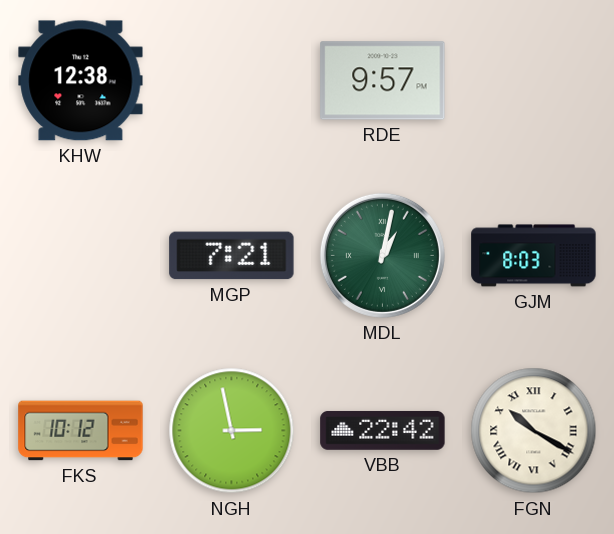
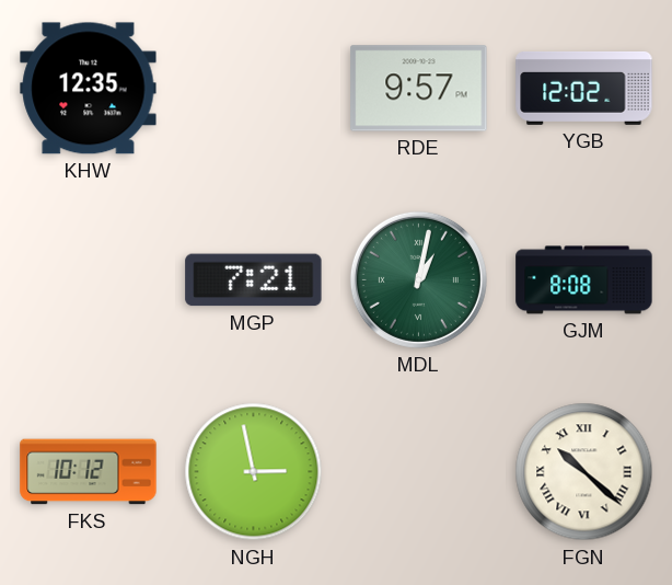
KHW: 12:38 -> 12:35 (89, 89)
YGB: none -> 12:02 (584, 88)
GJM: 8:03 -> 8:08 (584, 280)
VBB: 22:42 -> none (383, 430)
FGN: 10:20 -> 10:22 (584, 472)
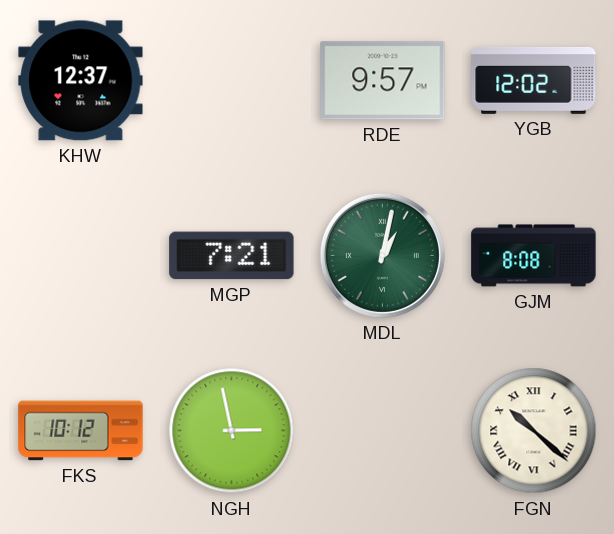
KHW: 12:35 -> 12:37 (81, 81)
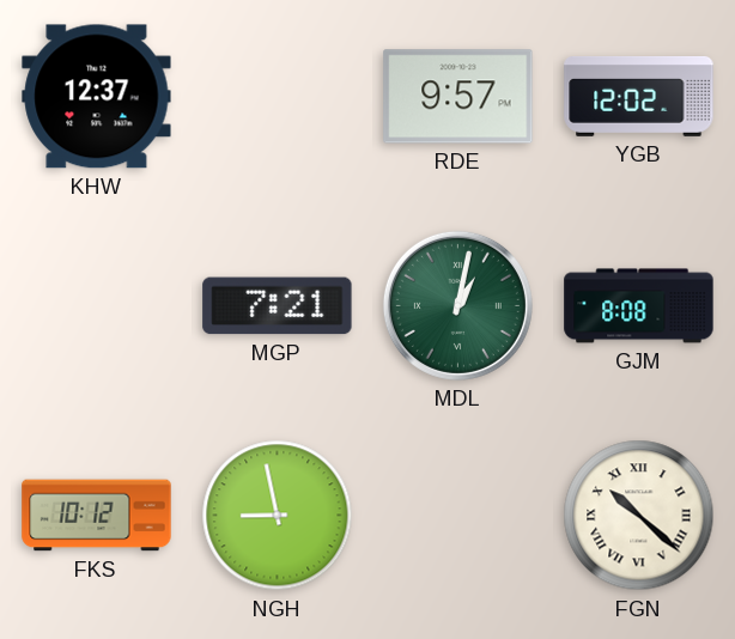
NGH: 2:58 -> 8:58 (278, 516)
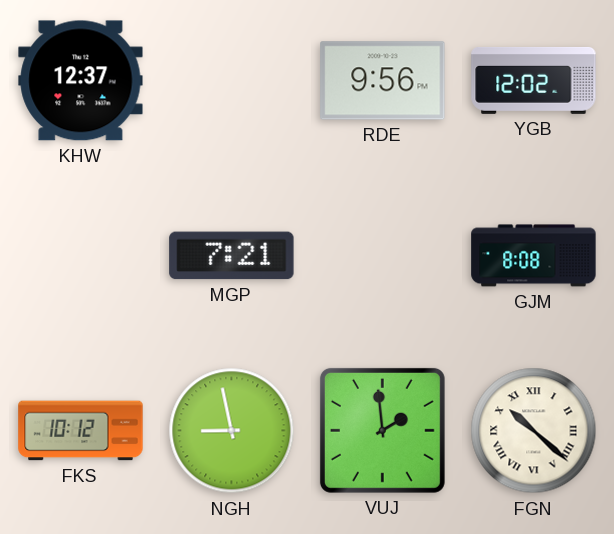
RDE: 9:57 -> 9:56 (383, 81)
MDL: 1:02 -> none (457, 305)
VUJ: none -> 1:59 (382, 430)
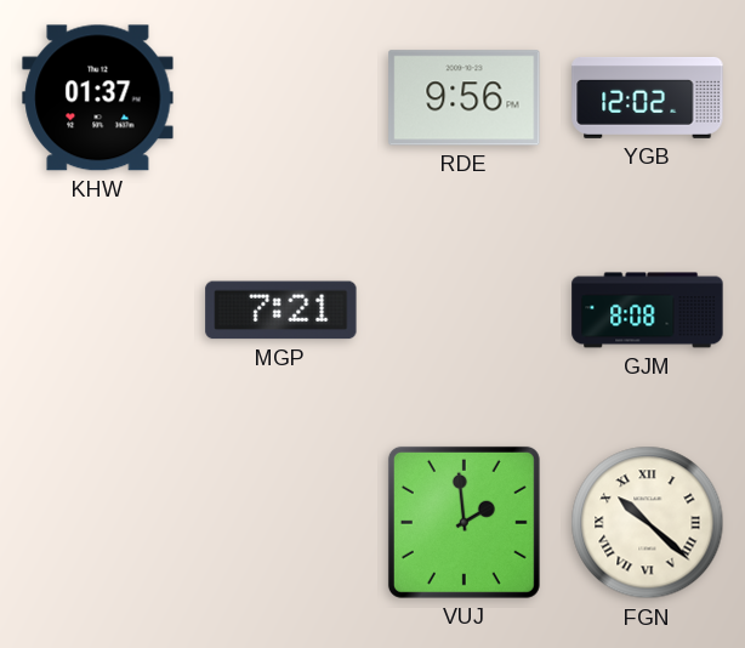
KHW: 12:37 -> 01:37 (98, 98)
FKS: 10:12 -> none (81, 431)
NGH: 8:58 -> none (232, 431)
